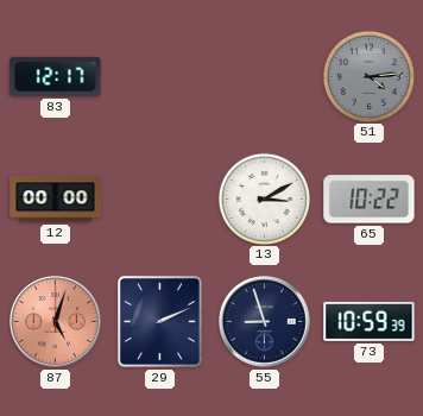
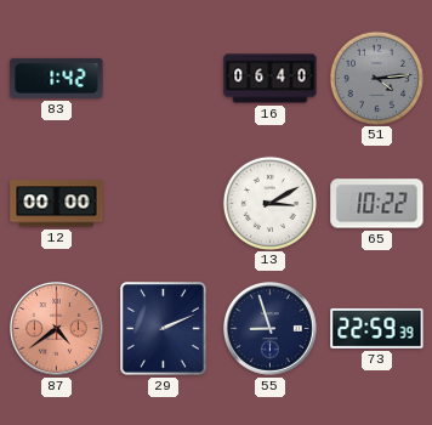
83: 12:17 -> 1:42 (57, 78)
16: none -> 06:40 (271, 79)
87: 5:03 -> 4:39 (57, 329)
73: 10:59 -> 22:59 (377, 328)
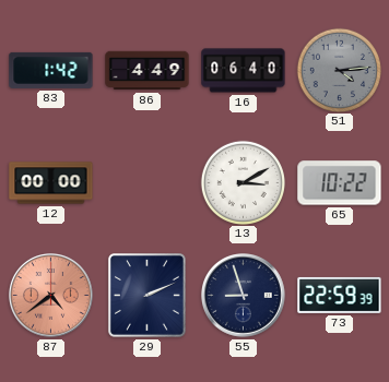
86: none -> 4:49 (148, 71)
